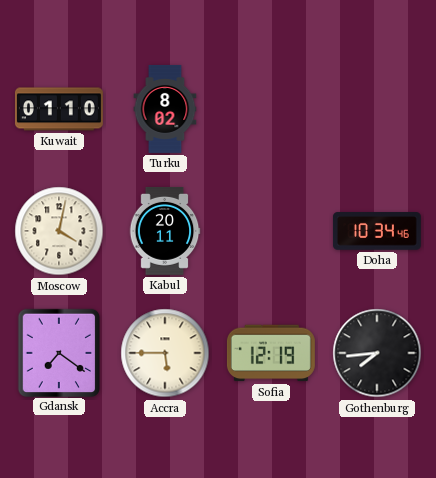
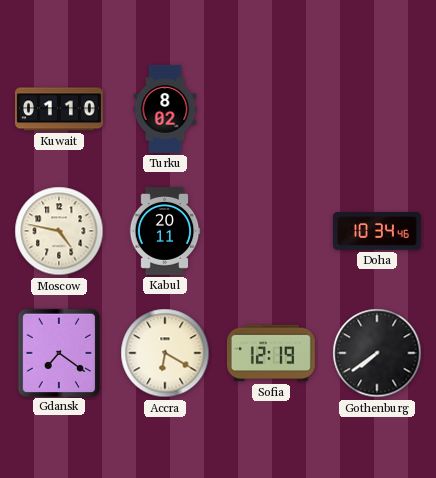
Moscow: 4:02 -> 4:47 (59, 231)
Accra: 5:45 -> 6:20 (165, 353)
Gothenburg: 7:44 -> 7:39 (377, 353)
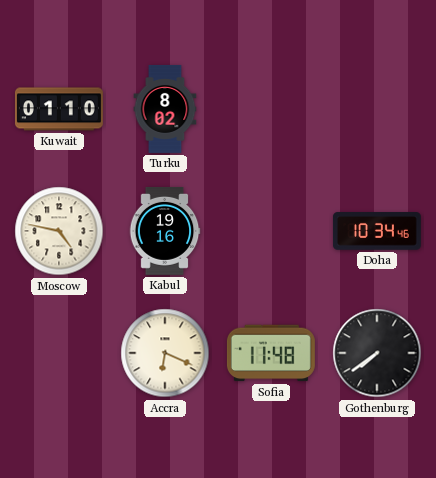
Kabul: 20:11 -> 19:16 (165, 231)
Gdansk: 7:21 -> none (58, 352)
Accra: 6:20 -> 6:19 (165, 353)
Sofia: 12:19 -> 11:48 (271, 353)
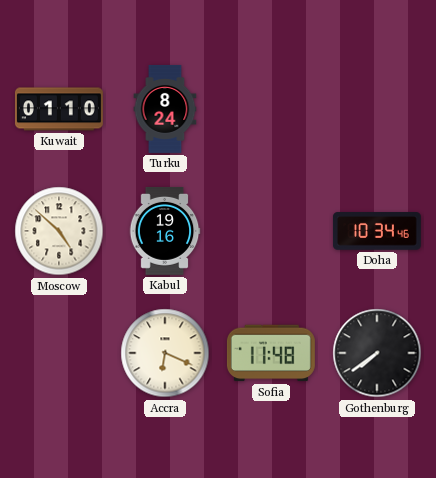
Turku: 8:02 -> 8:24 (165, 109)
Moscow: 4:47 -> 4:52 (59, 231)
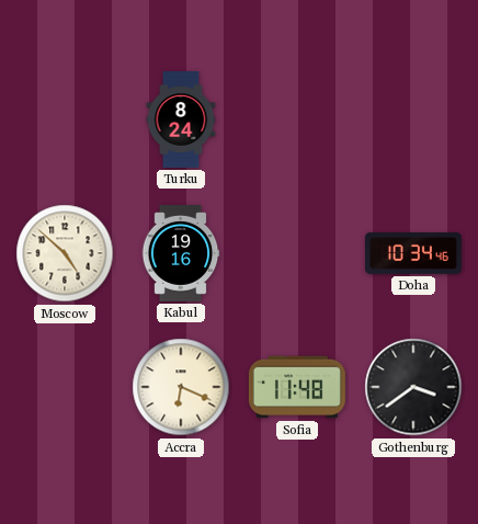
Kuwait: 01:10 -> none (59, 109)
Gothenburg: 7:39 -> 3:39 (413, 387)
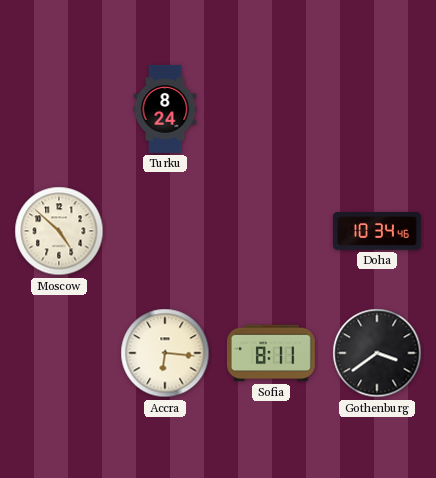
Kabul: 19:16 -> none (181, 253)
Accra: 6:19 -> 6:16 (165, 353)
Sofia: 11:48 -> 8:11 (271, 353)
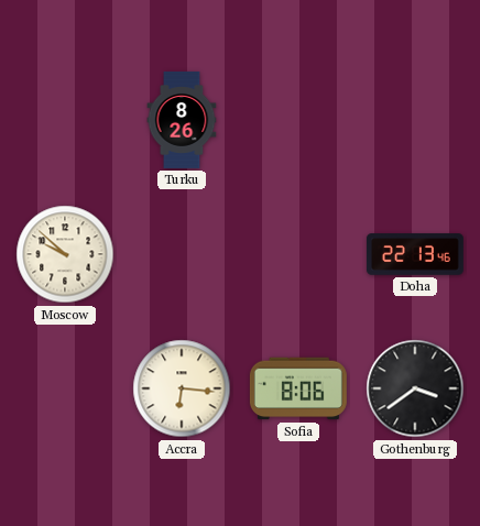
Turku: 8:24 -> 8:26 (182, 120)
Moscow: 4:52 -> 9:52 (65, 254)
Doha: 10:34 -> 22:13 (415, 254)
Sofia: 8:11 -> 8:06 (298, 388)
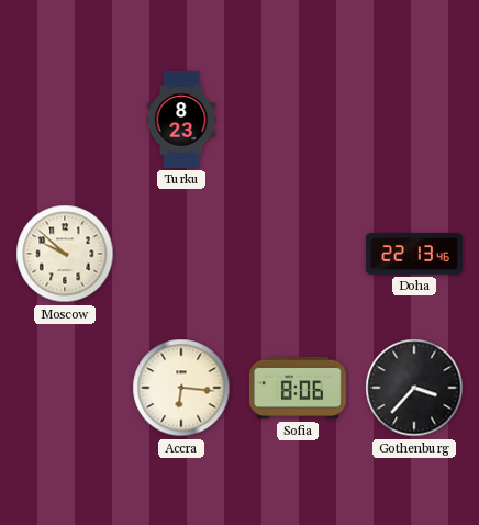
Turku: 8:26 -> 8:23 (181, 120)
Gothenburg: 3:39 -> 3:37 (414, 388)
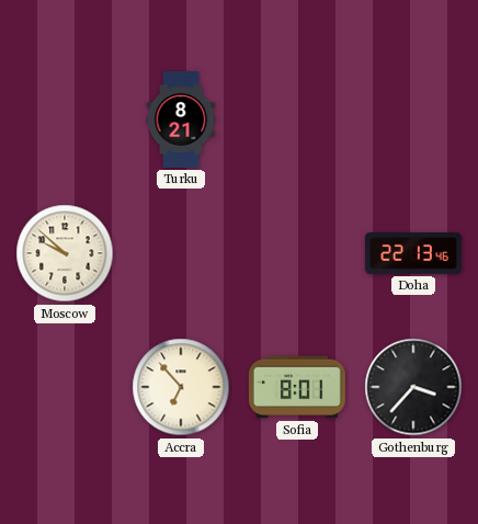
Turku: 8:23 -> 8:21 (181, 119)
Accra: 6:16 -> 6:53 (181, 387)
Sofia: 8:06 -> 8:01 (297, 387)
